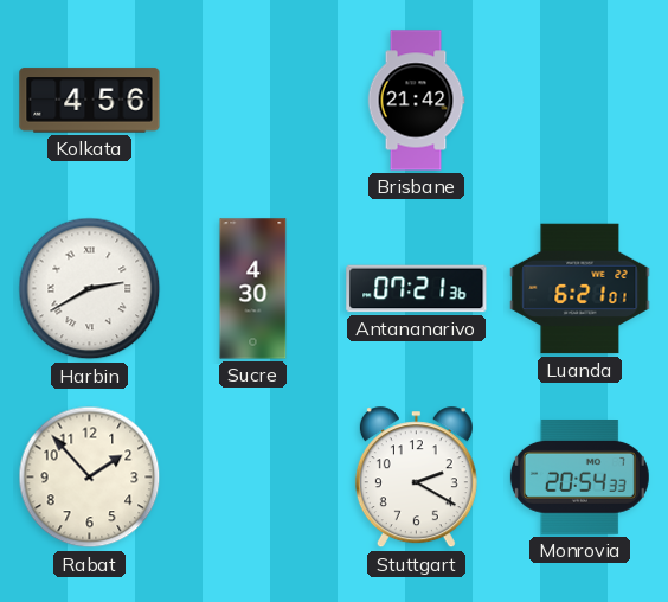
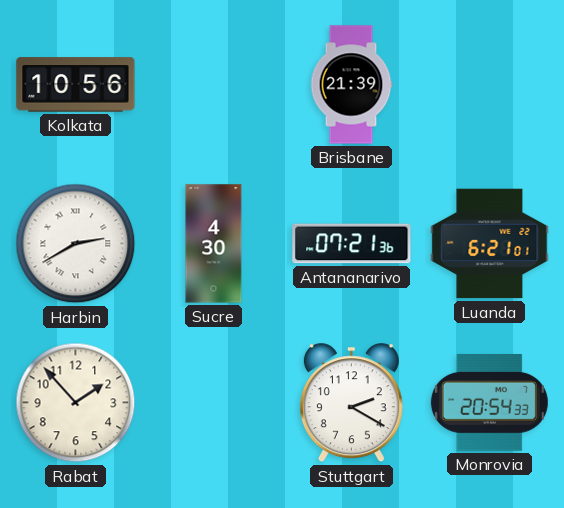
Kolkata: 4:56 -> 10:56 (76, 85)
Brisbane: 21:42 -> 21:39 (351, 85)
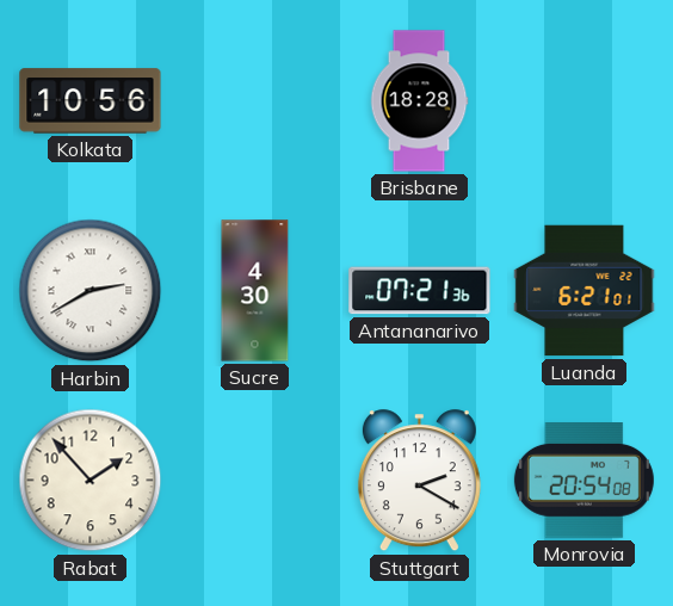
Brisbane: 21:39 -> 18:28 (419, 101)
Monrovia: 20:54:33 -> 20:54:08 (584, 481)
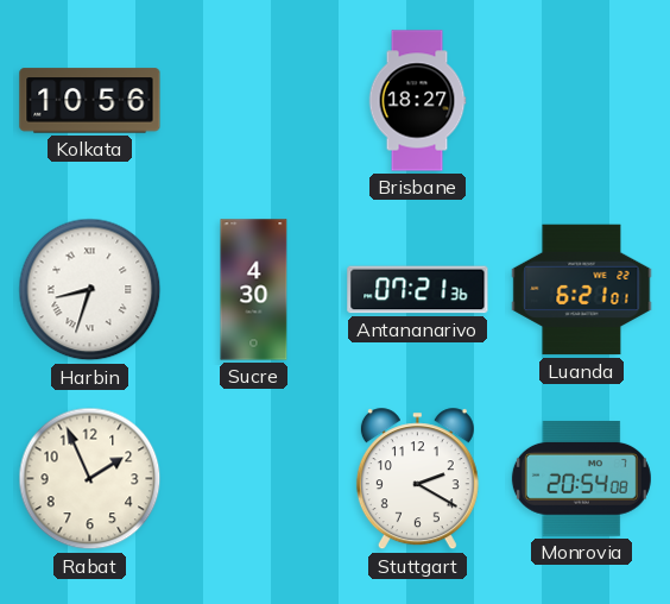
Brisbane: 18:28 -> 18:27 (417, 101)
Harbin: 2:40 -> 8:33 (90, 290)
Rabat: 1:53 -> 1:56 (90, 479)
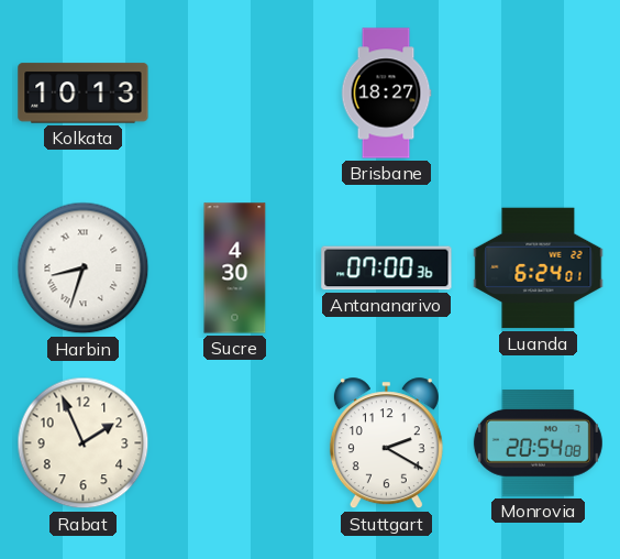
Kolkata: 10:56 -> 10:13 (84, 94)
Antananarivo: 07:21 -> 07:00 (387, 268)
Luanda: 6:21 -> 6:24 (539, 268)
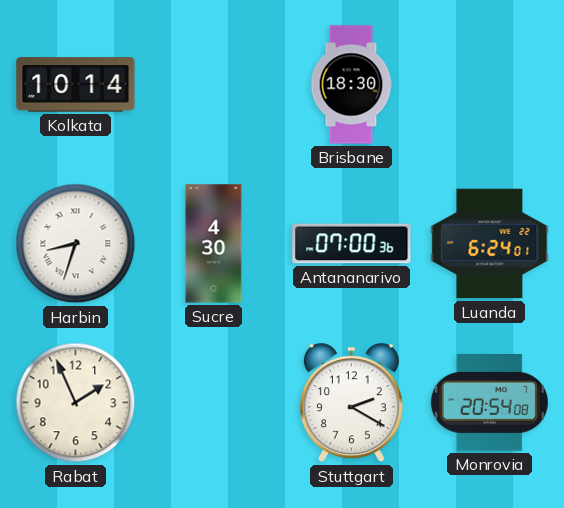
Kolkata: 10:13 -> 10:14 (76, 85)
Brisbane: 18:27 -> 18:30 (351, 85)
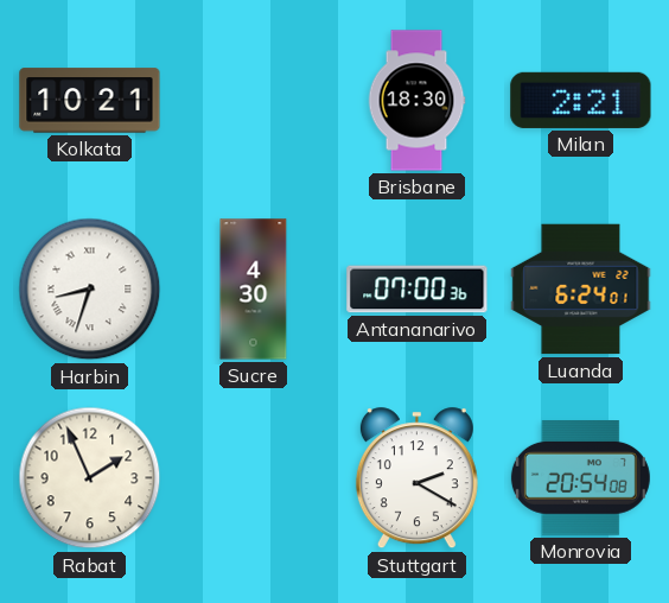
Kolkata: 10:14 -> 10:21 (90, 101)
Milan: none -> 2:21 (581, 100)
